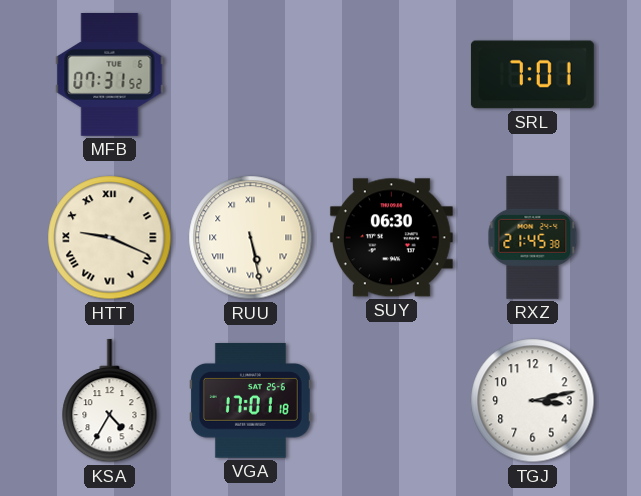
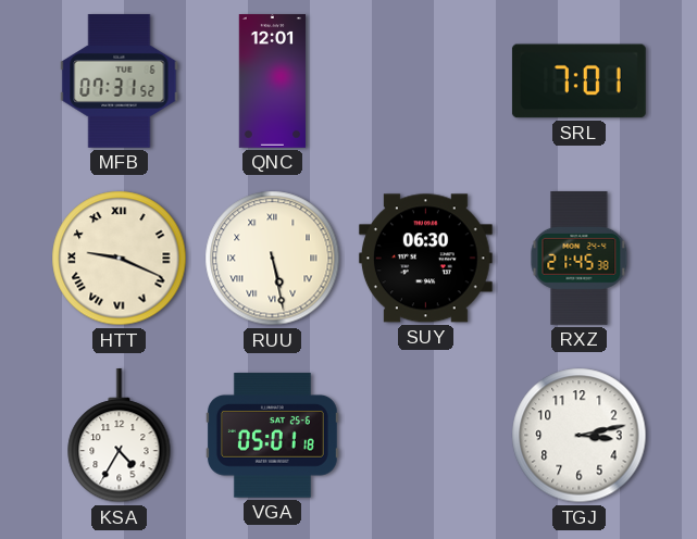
QNC: none -> 12:01 (272, 82)
VGA: 17:01 -> 05:01 (272, 436)
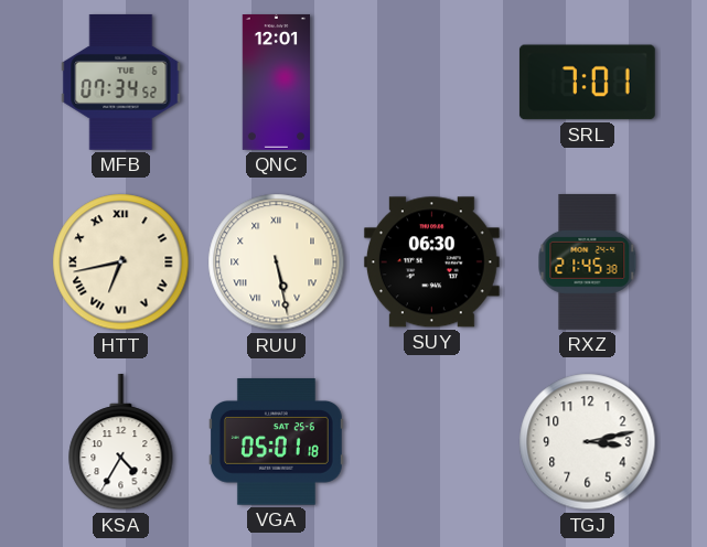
MFB: 07:31 -> 07:34 (121, 82)
HTT: 9:19 -> 6:43 (121, 262)
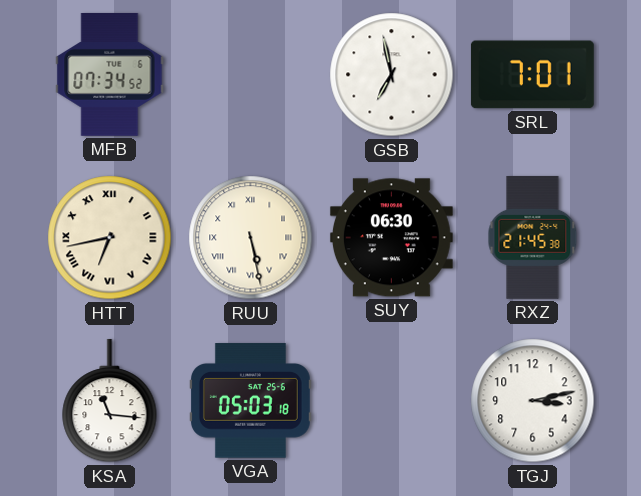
QNC: 12:01 -> none (276, 83)
GSB: none -> 6:58 (392, 75)
KSA: 4:35 -> 11:16 (110, 401)
VGA: 05:01 -> 05:03 (250, 401)
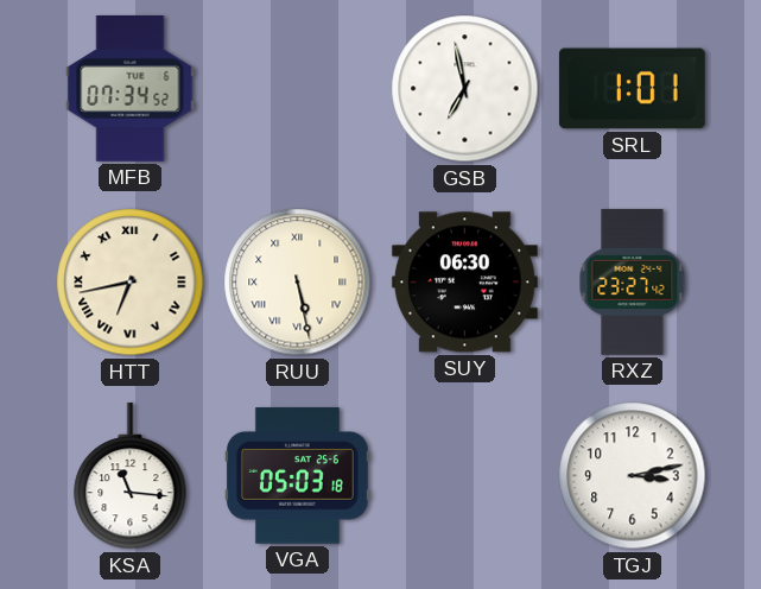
SRL: 7:01 -> 1:01 (632, 89)
RXZ: 21:45 -> 23:27 (633, 281)
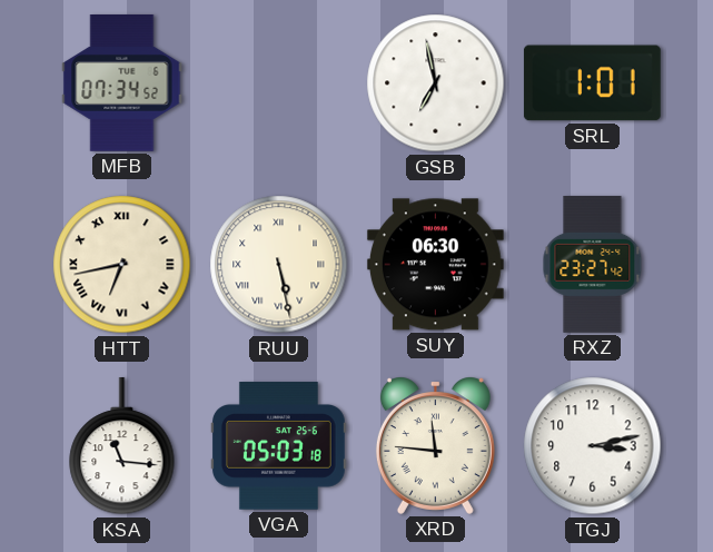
XRD: none -> 11:46 (435, 445)
